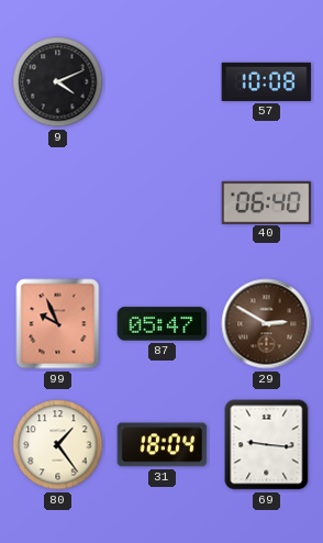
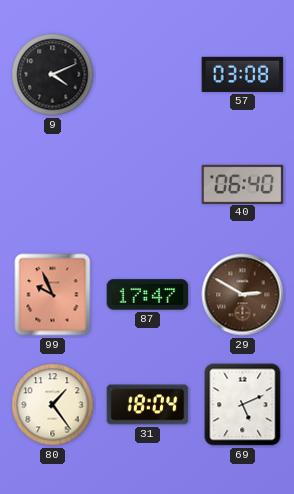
57: 10:08 -> 03:08 (243, 74)
87: 05:47 -> 17:47 (148, 295)
69: 9:16 -> 5:11 (243, 405)
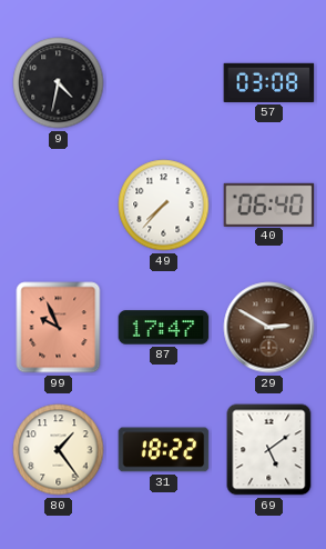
9: 4:11 -> 4:32 (59, 83)
49: none -> 7:37 (164, 206)
31: 18:04 -> 18:22 (164, 450)
69: 5:11 -> 5:09 (269, 450)
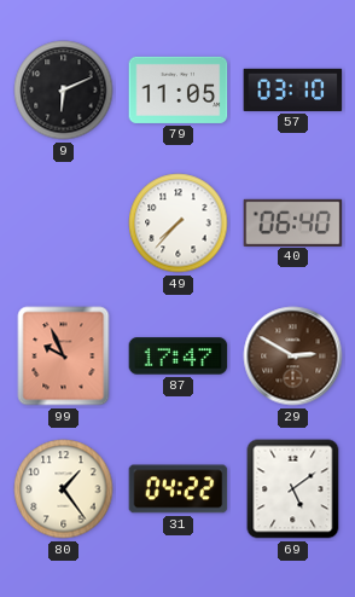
9: 4:32 -> 6:11 (64, 91)
79: none -> 11:05 (179, 89)
57: 03:08 -> 03:10 (293, 89)
31: 18:22 -> 04:22 (179, 489)
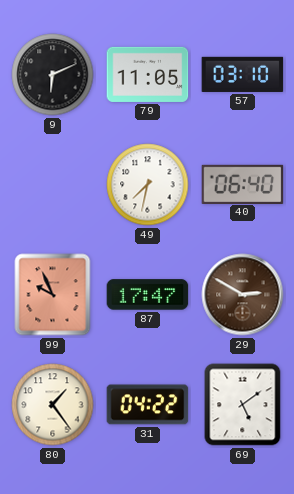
49: 7:37 -> 7:32 (148, 185)
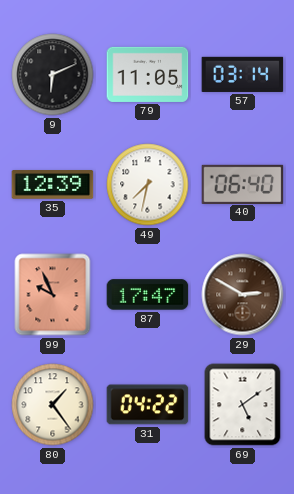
57: 03:10 -> 03:14 (243, 74)
35: none -> 12:39 (53, 185)
